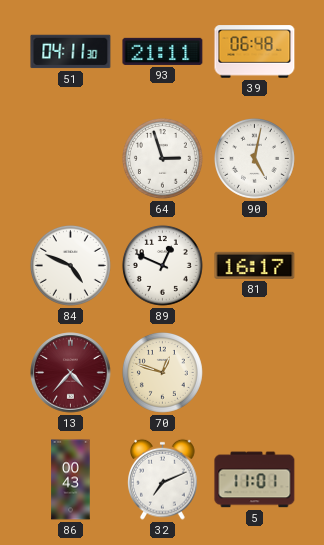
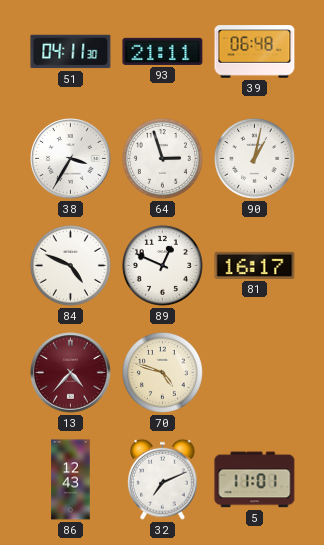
38: none -> 3:35 (71, 159)
90: 5:02 -> 1:02 (254, 158)
70: 12:48 -> 4:48 (162, 372)
86: 00:43 -> 12:43 (71, 480)
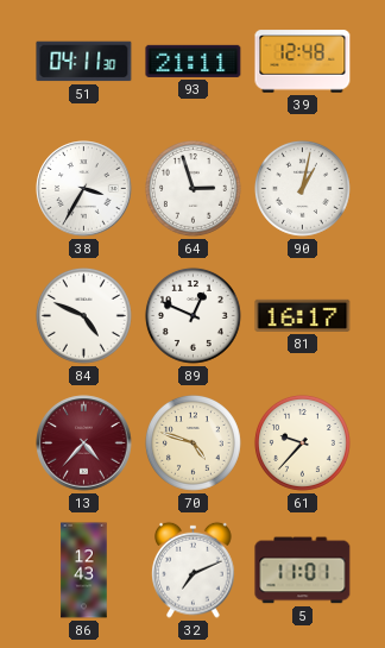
39: 06:48 -> 12:48 (303, 62)
61: none -> 9:37 (302, 442)
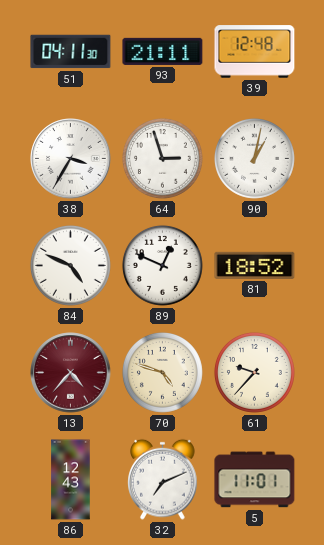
81: 16:17 -> 18:52 (255, 265)
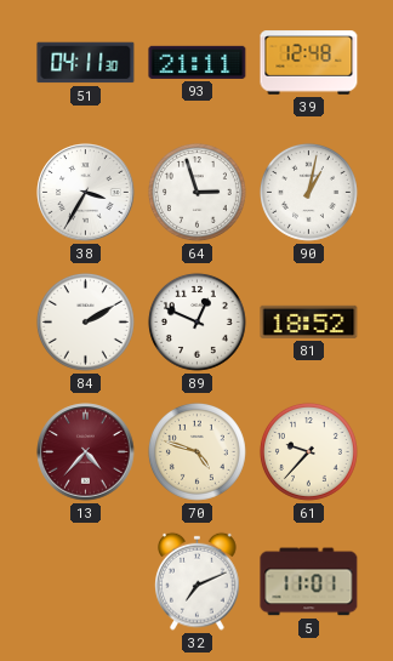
84: 4:49 -> 2:10 (85, 321)
86: 12:43 -> none (71, 480)
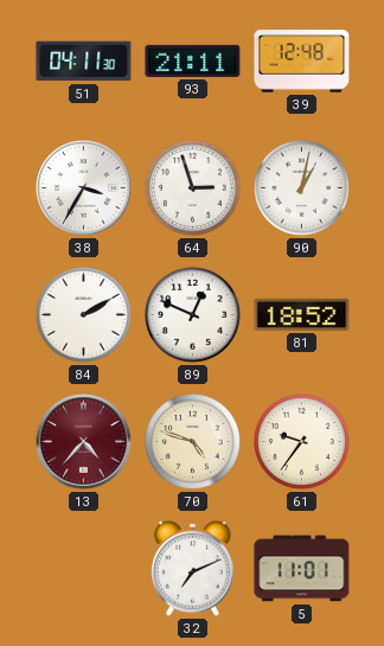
61: 9:37 -> 9:36 (301, 441)
